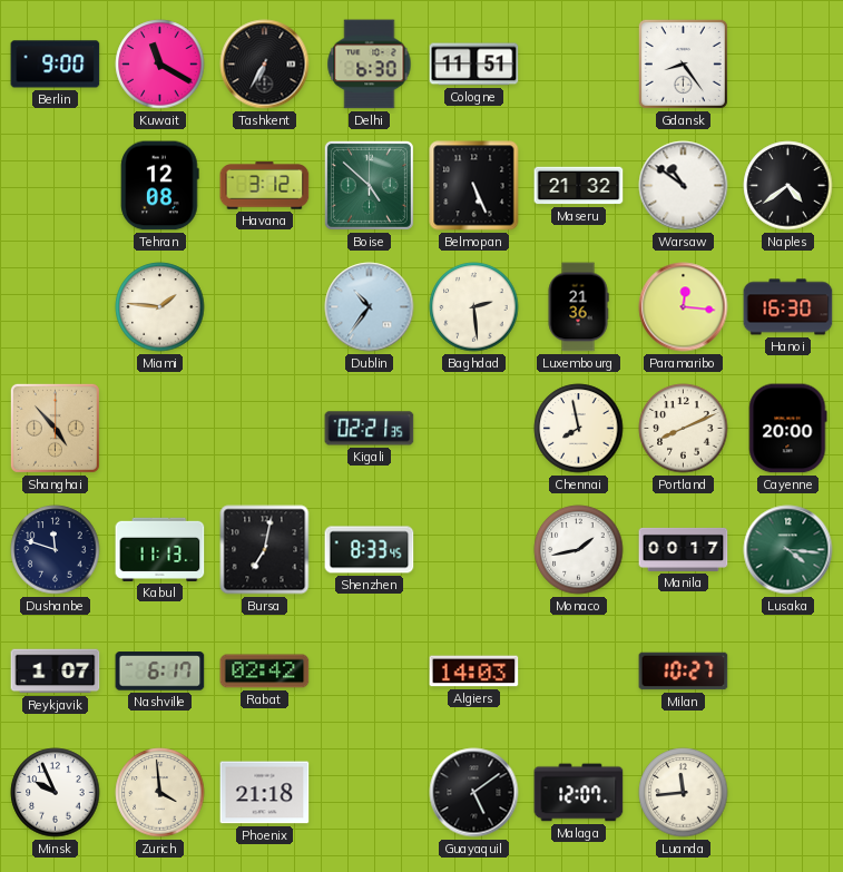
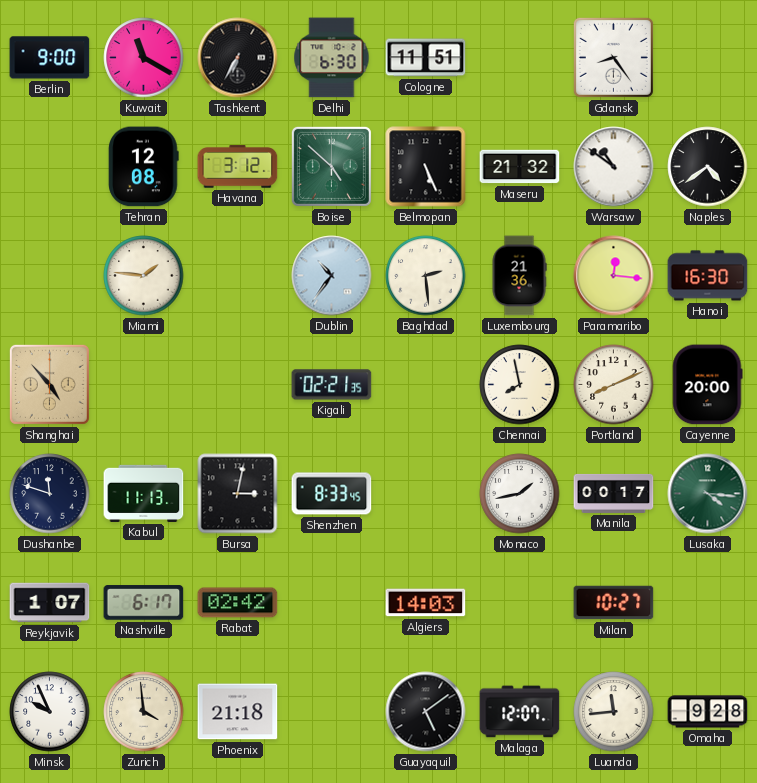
Bursa: 7:02 -> 3:02 (238, 494)
Omaha: none -> 9:28 (708, 712)
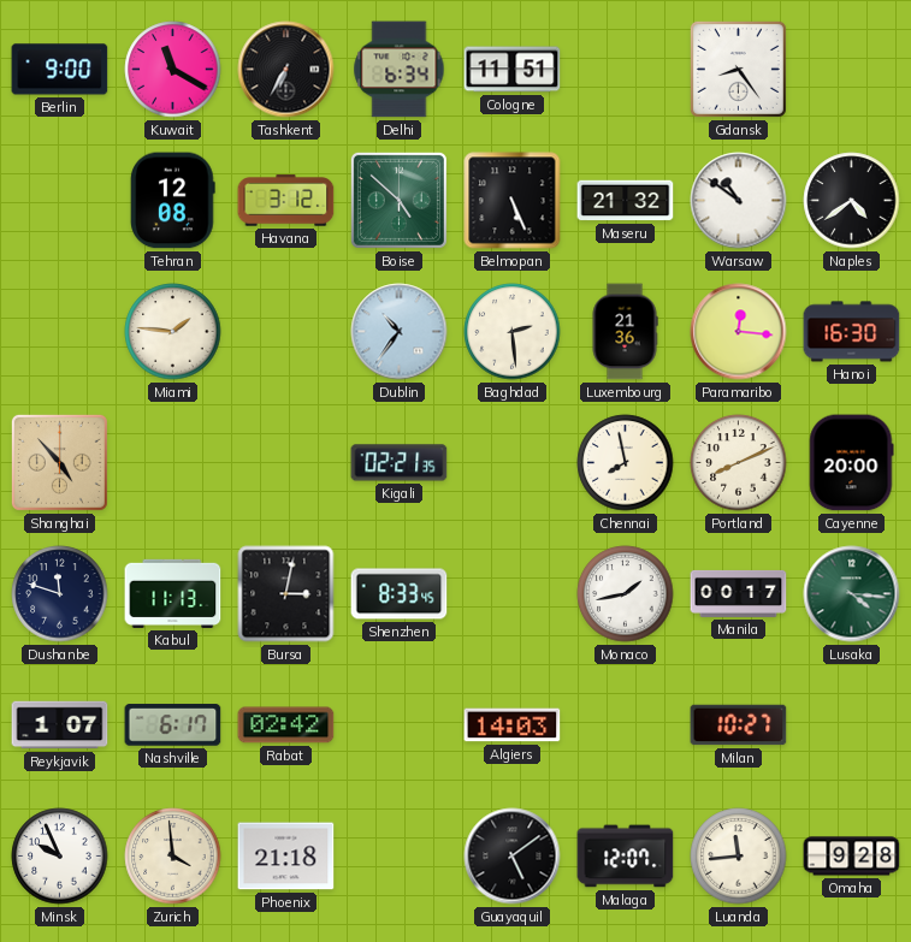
Delhi: 6:30 -> 6:34 (400, 70)
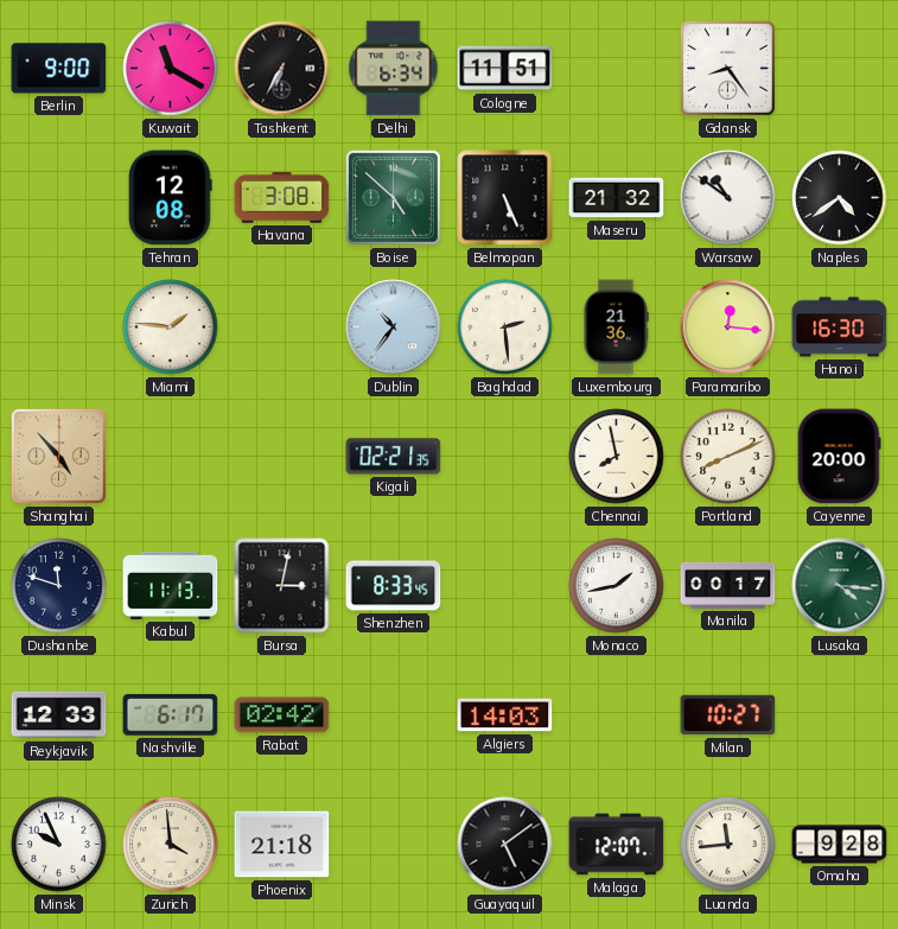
Havana: 3:12 -> 3:08 (282, 198)
Reykjavik: 1:07 -> 12:33 (59, 715)
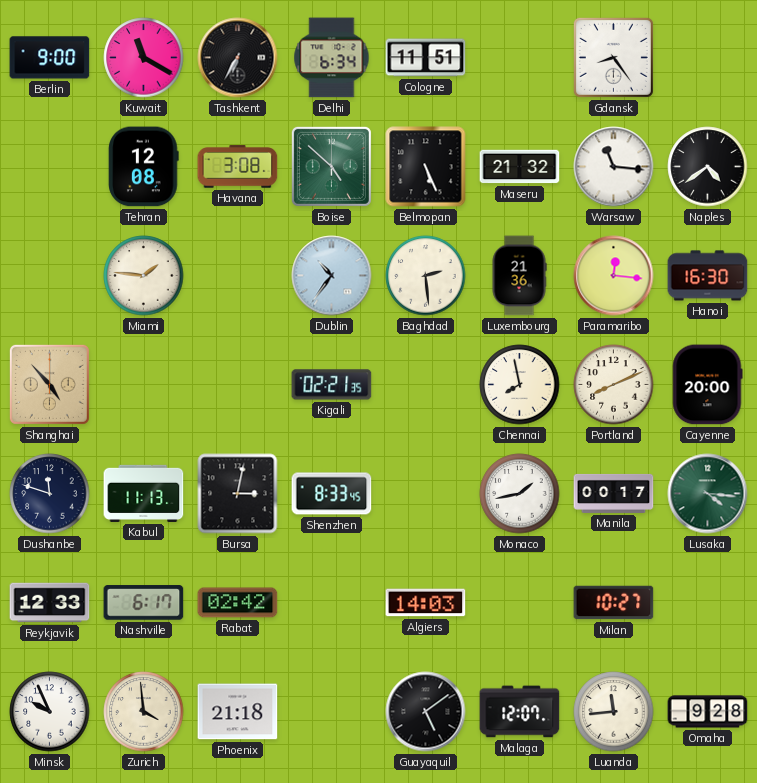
Warsaw: 10:51 -> 11:16 (614, 167)
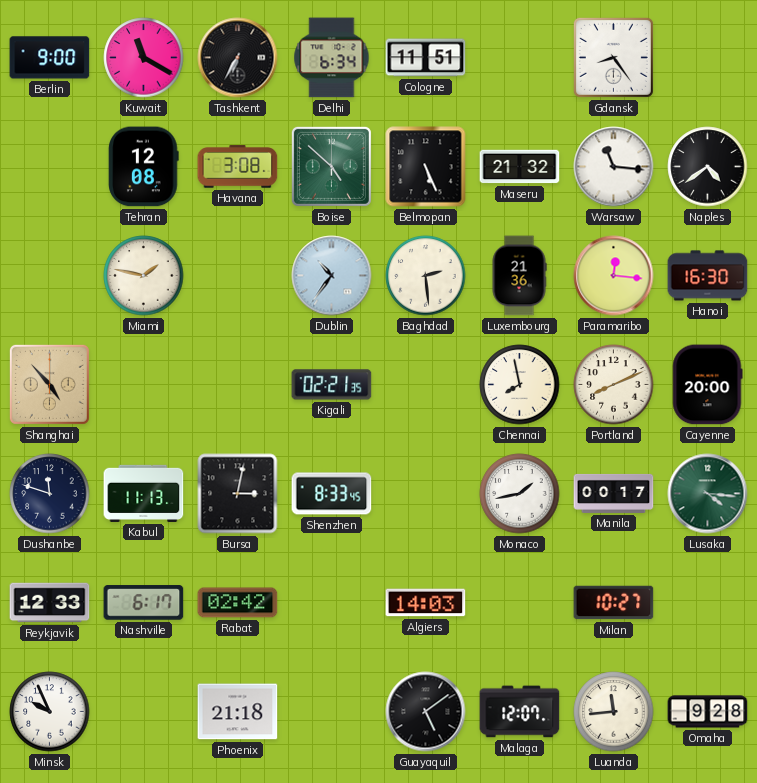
Miami: 1:46 -> 1:47 (144, 276)
Zurich: 3:59 -> none (144, 712)
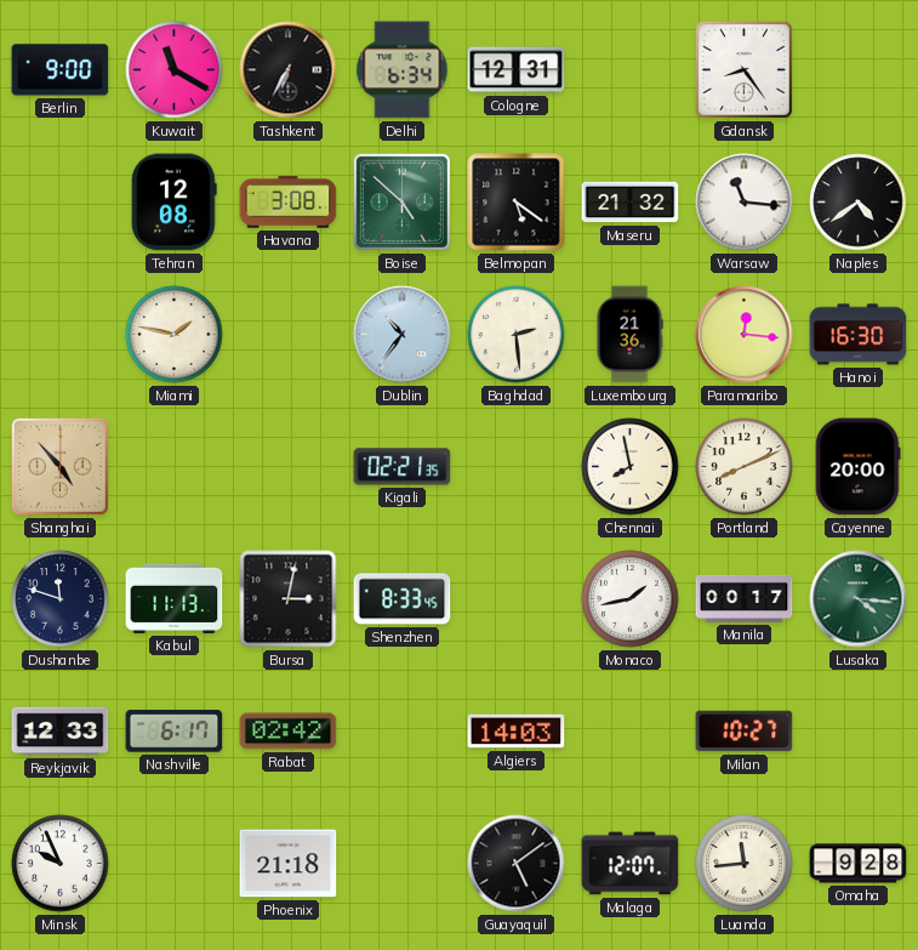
Cologne: 11:51 -> 12:31 (517, 70)
Belmopan: 5:26 -> 5:21 (517, 203)
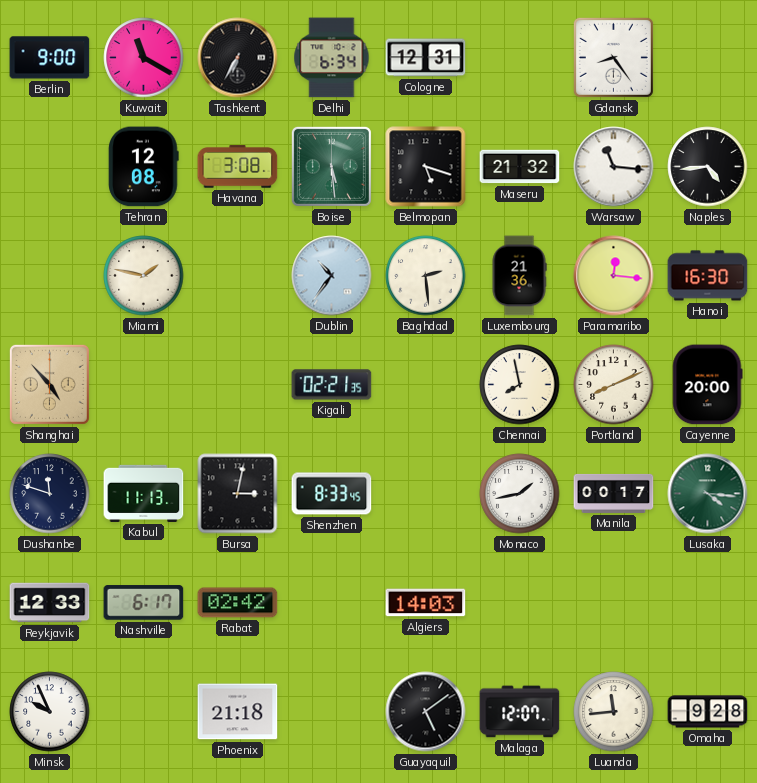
Boise: 4:52 -> 5:29 (331, 166)
Belmopan: 5:21 -> 5:18 (426, 167)
Naples: 4:39 -> 4:44 (708, 167)
Milan: 10:27 -> none (745, 732)
